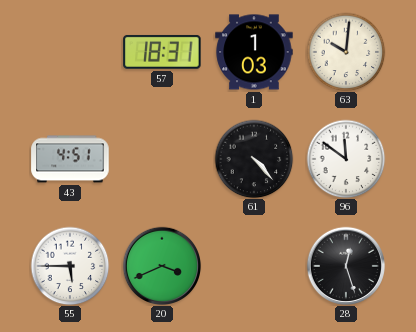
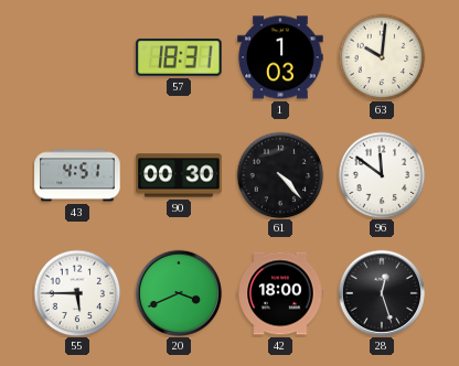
90: none -> 00:30 (179, 175)
42: none -> 18:00 (280, 293)
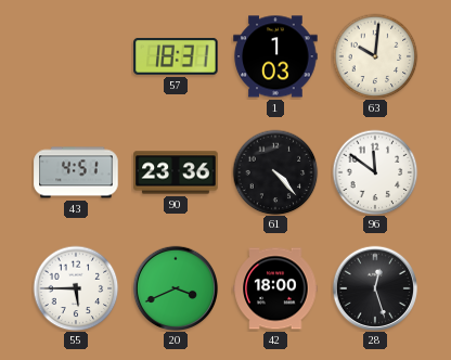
90: 00:30 -> 23:36 (176, 172)
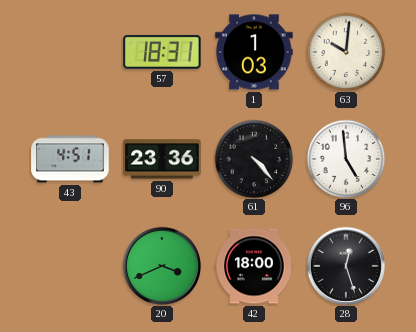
96: 11:51 -> 4:59 (346, 159)
55: 5:45 -> none (76, 288)
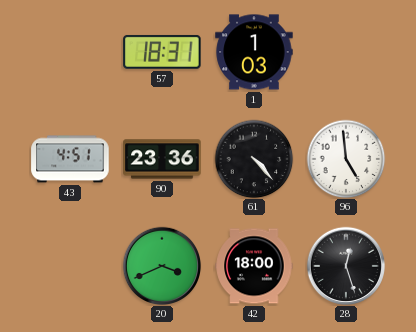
63: 10:01 -> none (346, 52)
